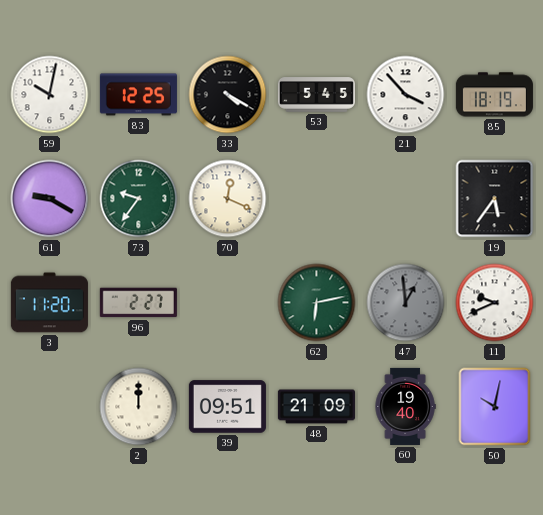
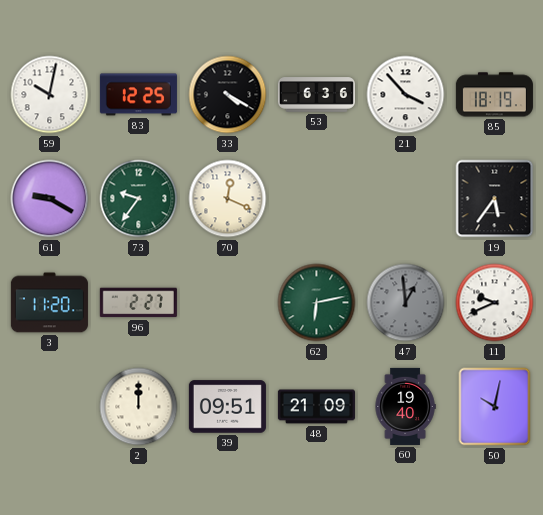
53: 5:45 -> 6:36 (316, 95)
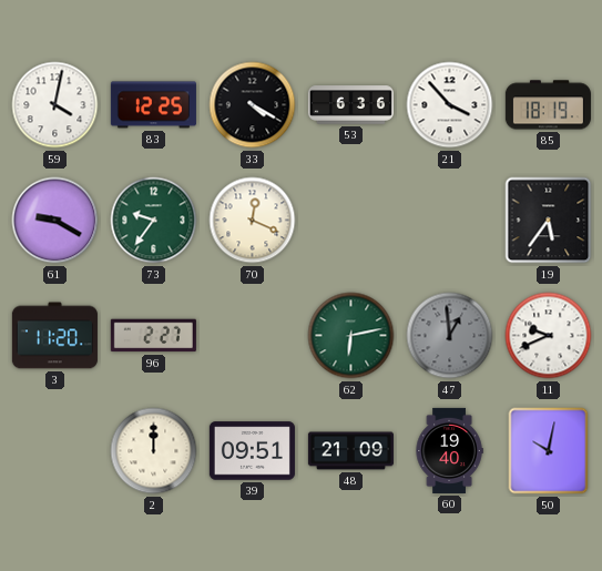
59: 10:02 -> 4:02 (55, 105)
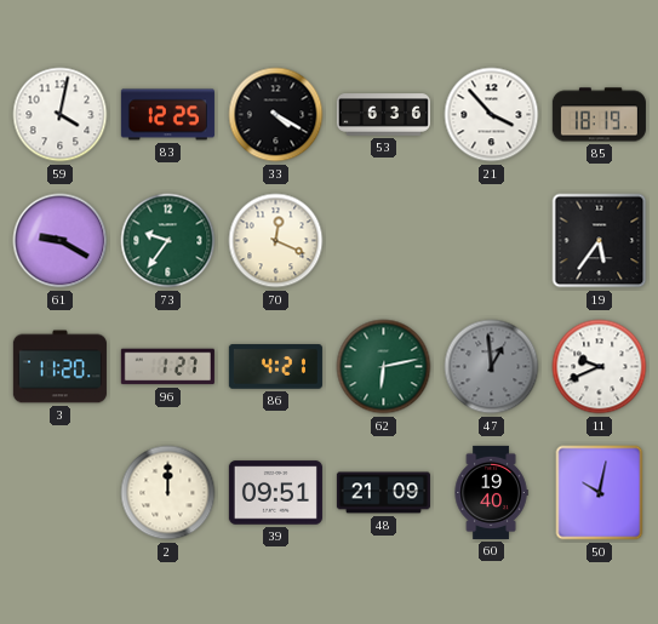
96: 2:27 -> 1:27 (167, 367)
86: none -> 4:21 (275, 367)
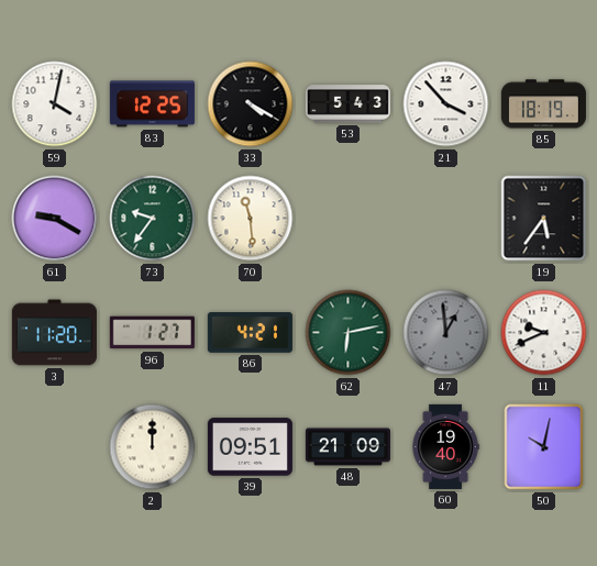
53: 6:36 -> 5:43 (347, 104)
70: 12:19 -> 11:29 (251, 219)
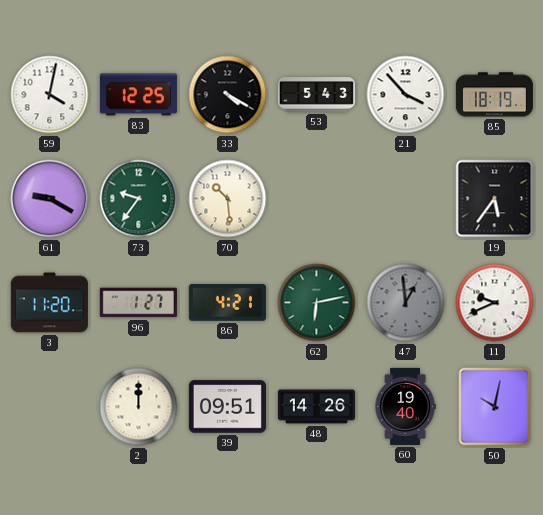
70: 11:29 -> 10:29 (228, 199)
48: 21:09 -> 14:26 (316, 407)
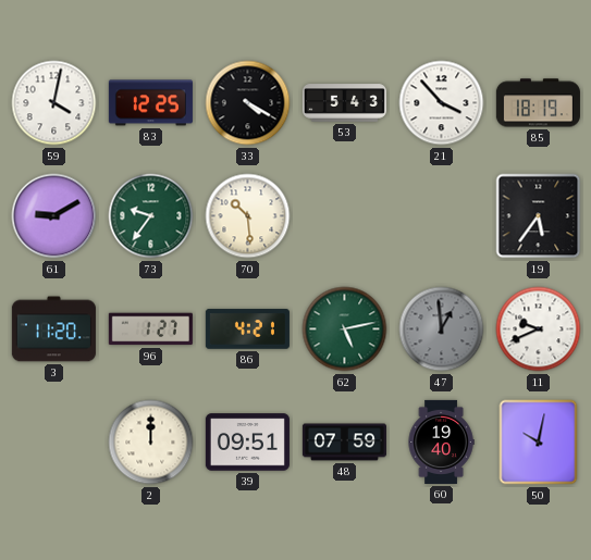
61: 9:20 -> 9:10 (54, 216)
62: 6:13 -> 5:13 (345, 329)
48: 14:26 -> 07:59 (344, 443)
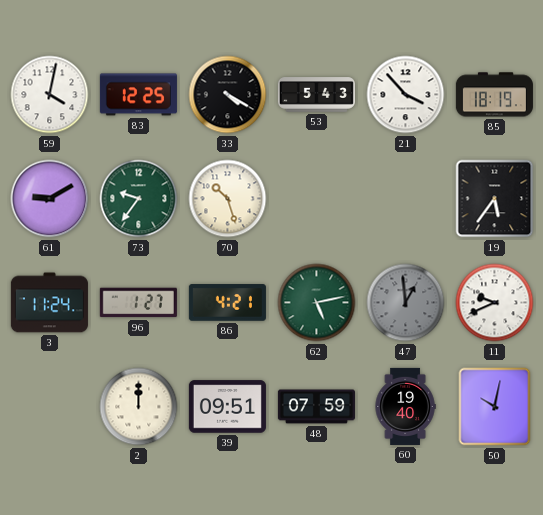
70: 10:29 -> 10:27 (228, 199)
3: 11:20 -> 11:24 (49, 303)
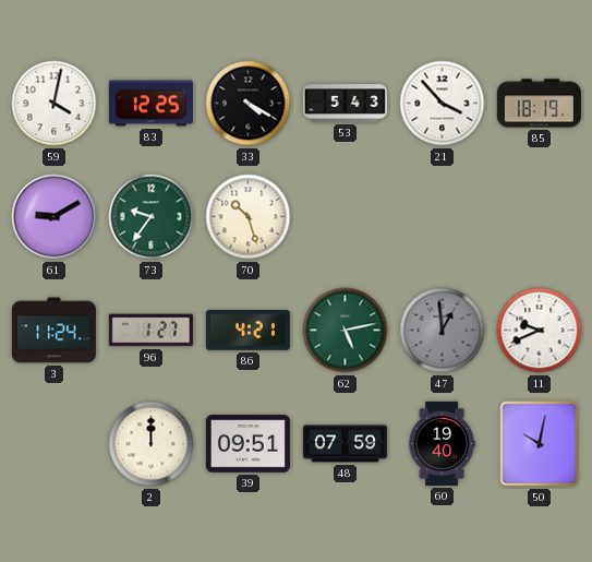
19: 5:36 -> none (495, 199)
